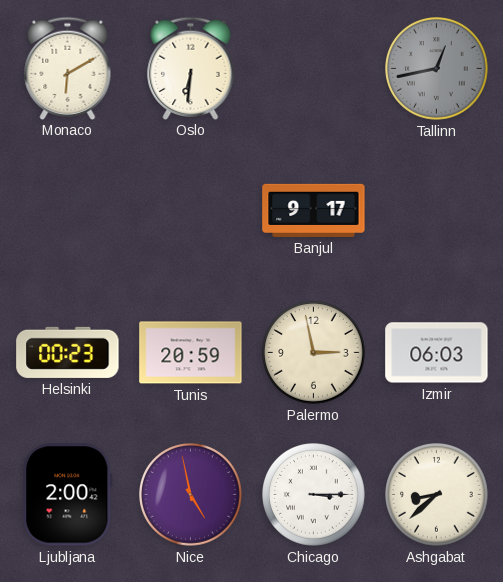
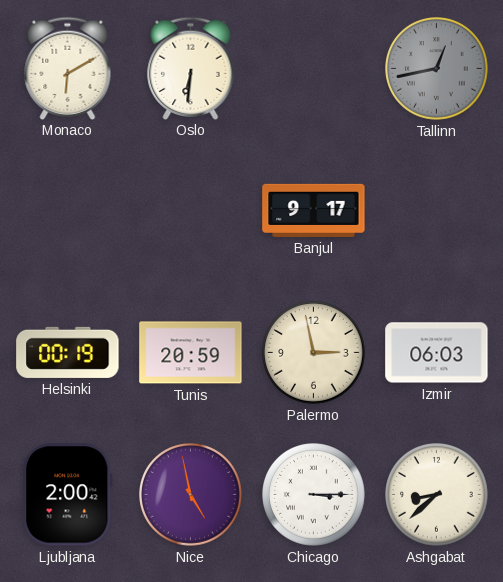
Helsinki: 00:23 -> 00:19 (68, 352)
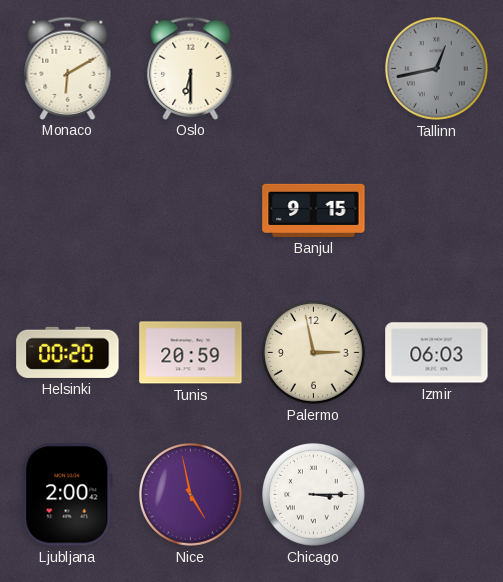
Oslo: 6:31 -> 6:30 (191, 68)
Banjul: 9:17 -> 9:15 (314, 210)
Helsinki: 00:19 -> 00:20 (68, 352)
Ashgabat: 8:38 -> none (437, 495)
